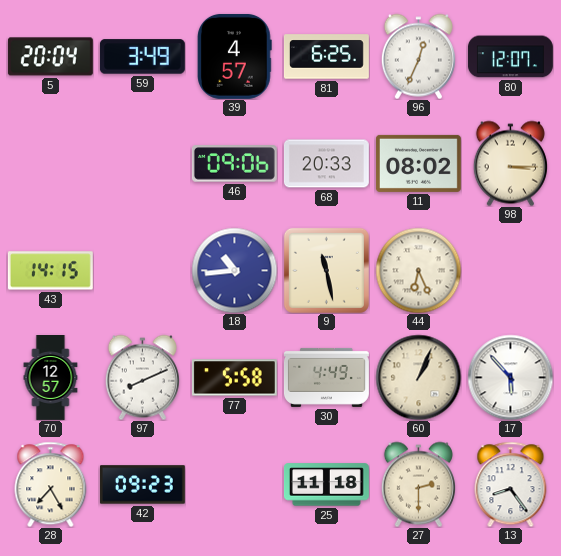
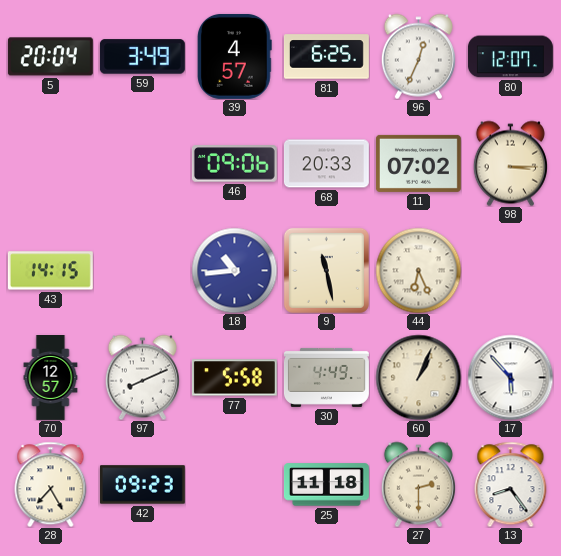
11: 08:02 -> 07:02 (418, 163)
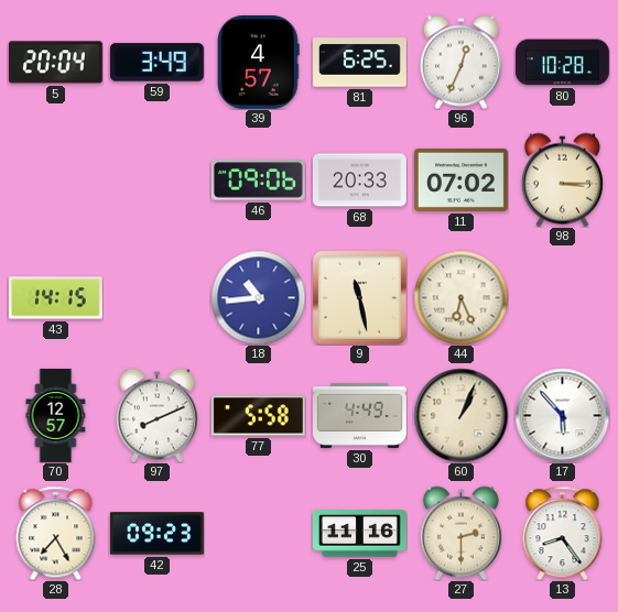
80: 12:07 -> 10:28 (562, 63)
25: 11:18 -> 11:16 (359, 534)
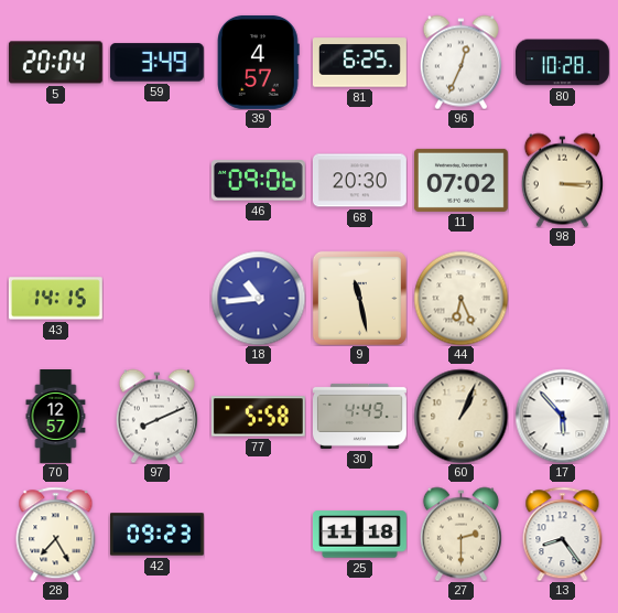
68: 20:33 -> 20:30 (359, 181)
25: 11:16 -> 11:18 (359, 535)
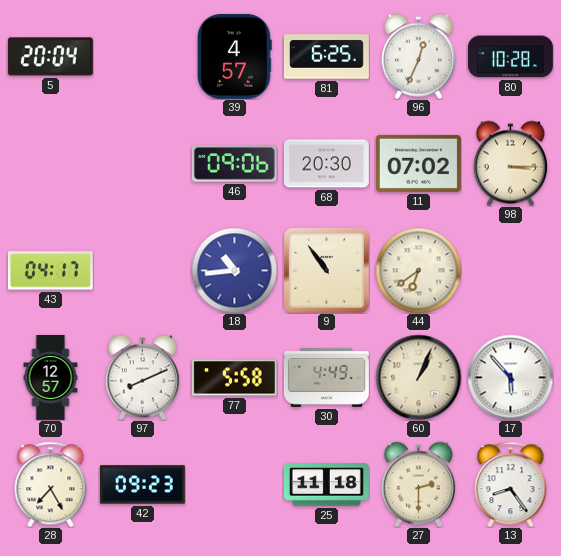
59: 3:49 -> none (156, 63)
43: 14:15 -> 04:17 (50, 271)
9: 11:28 -> 10:54 (326, 270)
44: 6:26 -> 6:39 (418, 270)
